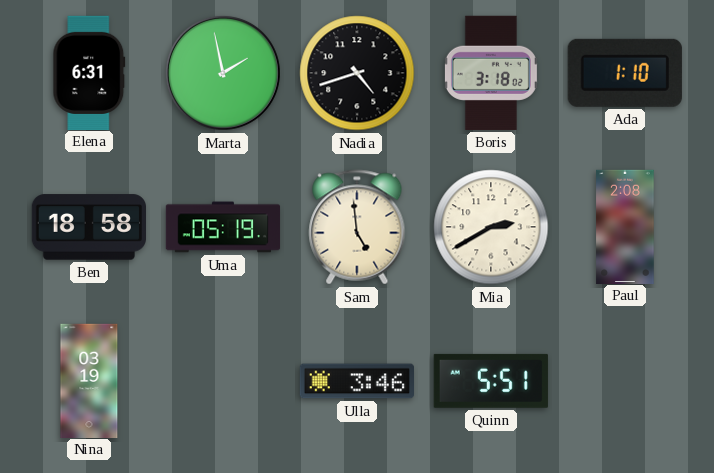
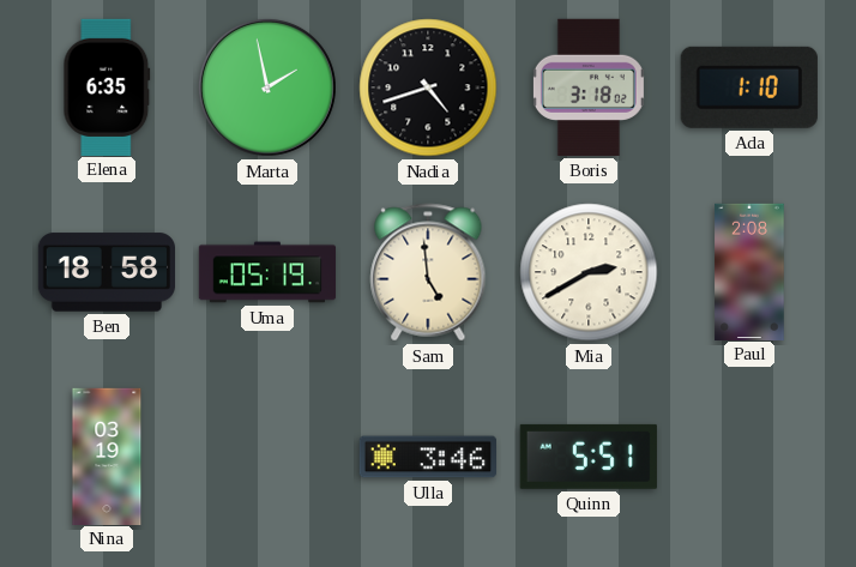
Elena: 6:31 -> 6:35 (107, 86)
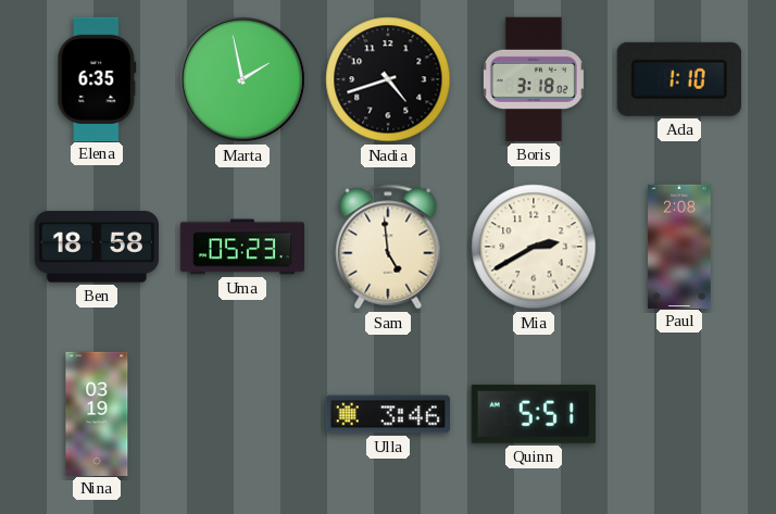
Uma: 05:19 -> 05:23 (242, 247)
